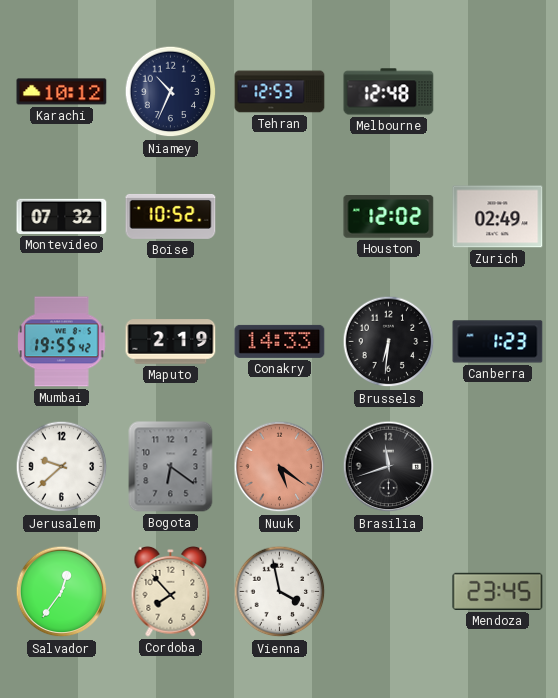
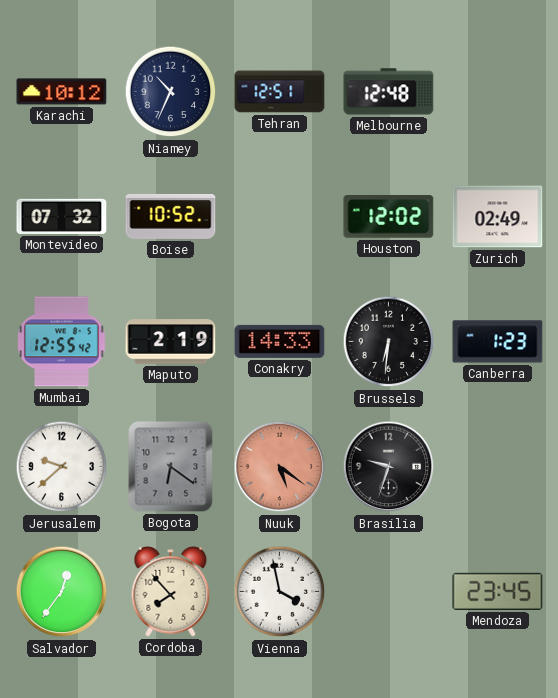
Tehran: 12:53 -> 12:51 (280, 92)
Mumbai: 19:55 -> 12:55 (62, 342)
Brasilia: 11:42 -> 9:33 (389, 467)
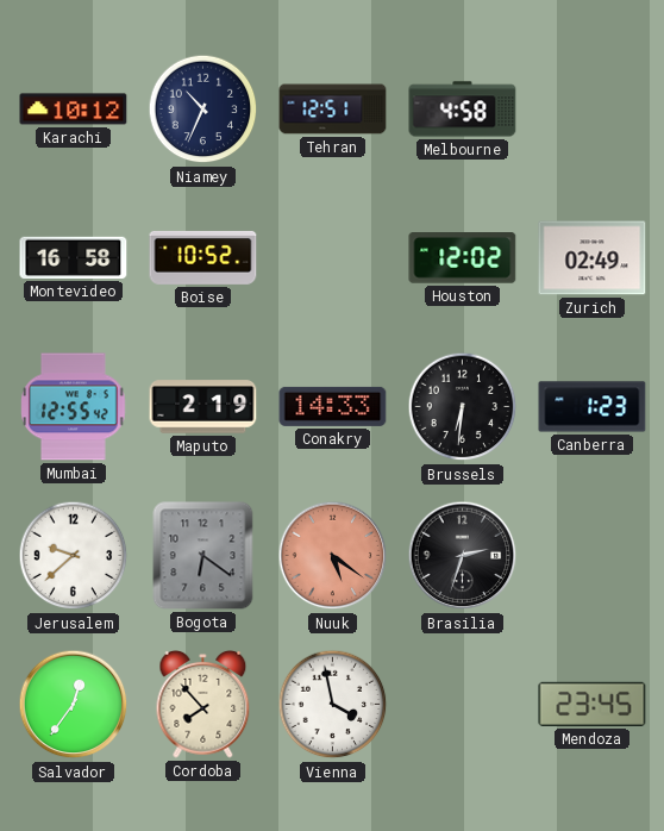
Melbourne: 12:48 -> 4:58 (463, 110)
Montevideo: 07:32 -> 16:58 (74, 257)
Brasilia: 9:33 -> 2:33 (463, 556)
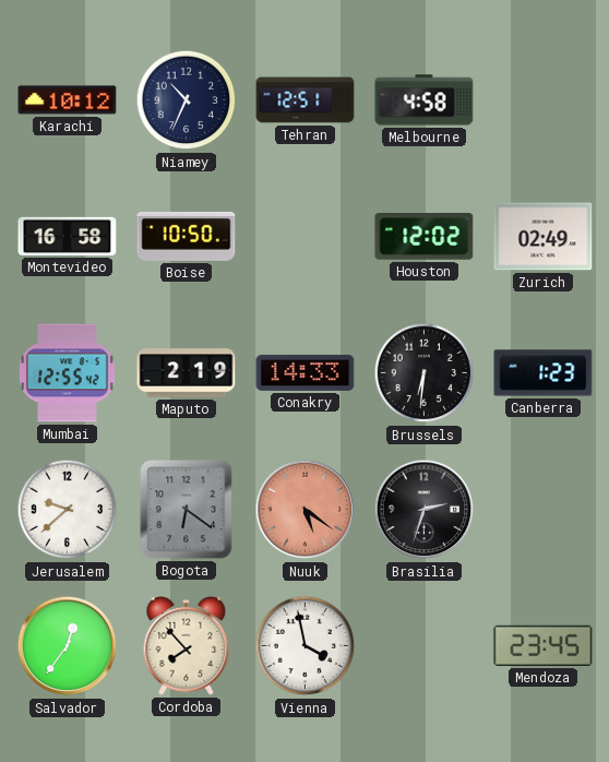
Boise: 10:52 -> 10:50 (187, 236)
